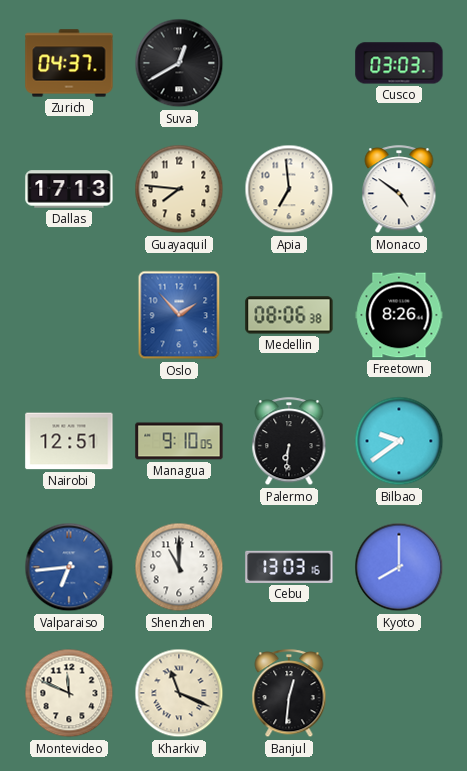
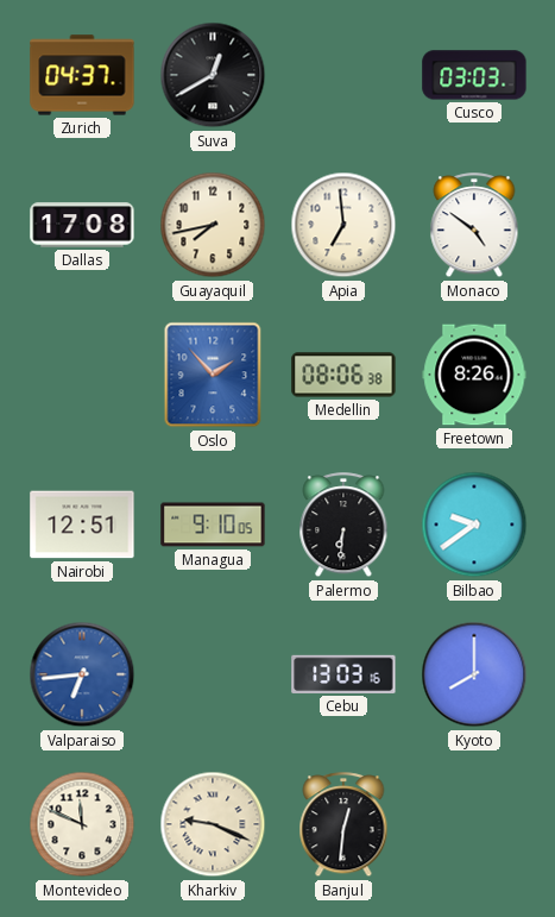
Dallas: 17:13 -> 17:08 (82, 225)
Guayaquil: 7:46 -> 7:43 (213, 225)
Shenzhen: 11:00 -> none (179, 567)
Kharkiv: 11:19 -> 9:19 (213, 824)
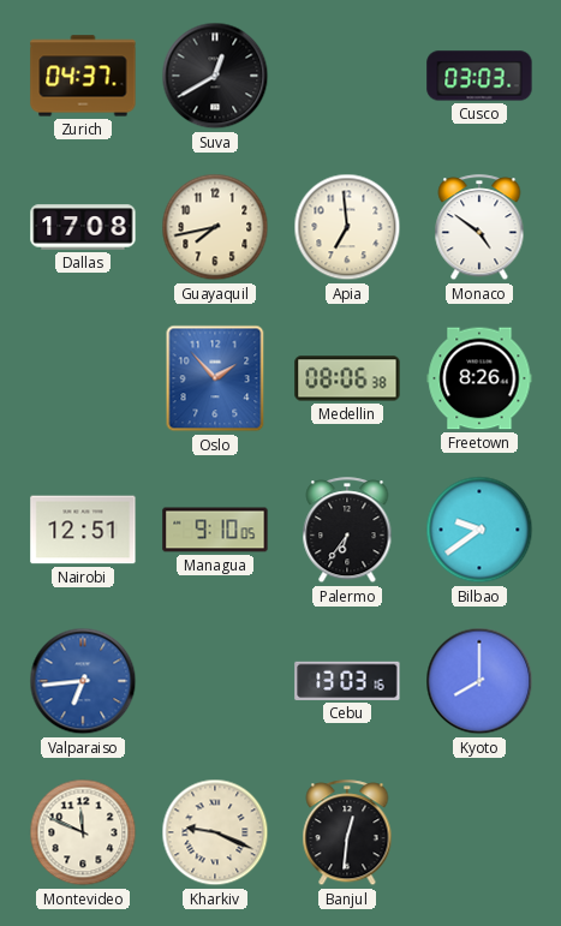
Palermo: 6:31 -> 6:36 (347, 531)
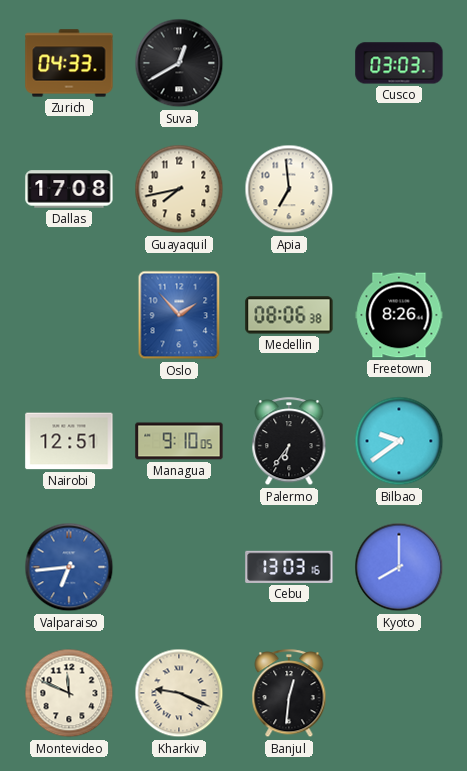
Zurich: 04:37 -> 04:33 (69, 63)
Monaco: 4:51 -> none (479, 228)
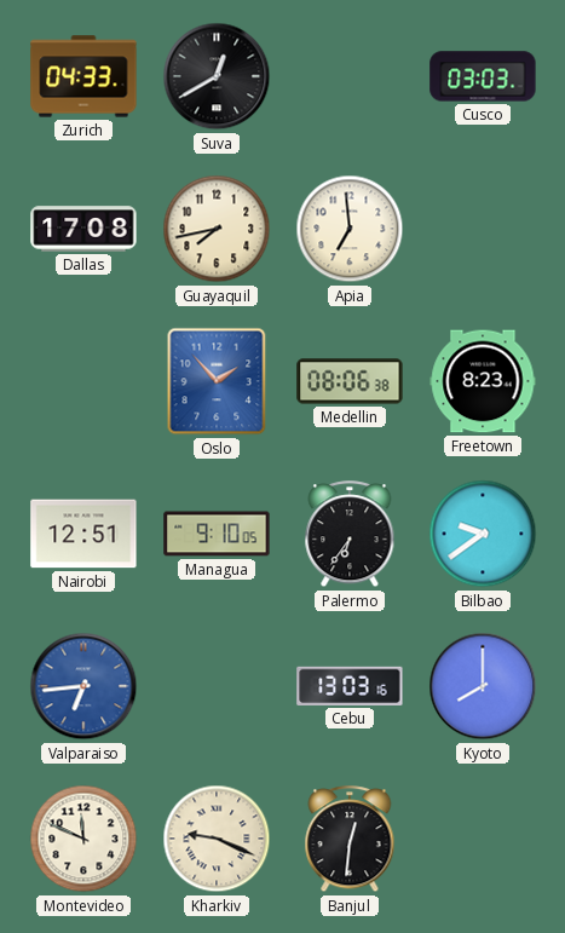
Freetown: 8:26 -> 8:23 (483, 381)
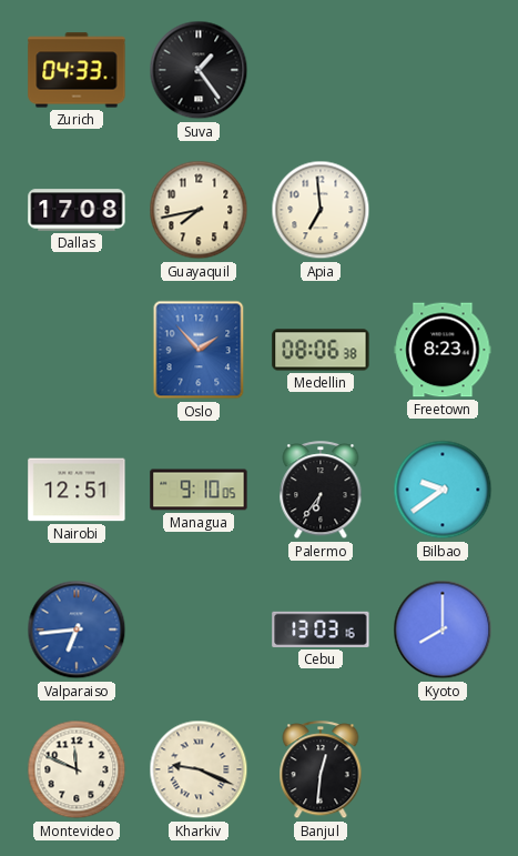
Suva: 12:40 -> 1:24 (199, 70)
Cusco: 03:03 -> none (483, 76)
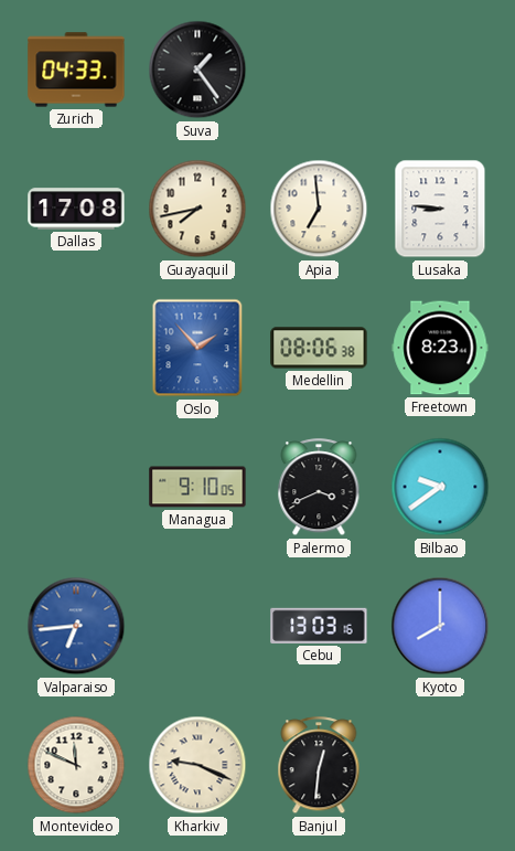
Lusaka: none -> 8:46 (440, 209)
Nairobi: 12:51 -> none (77, 490)
Palermo: 6:36 -> 3:41 (319, 488)
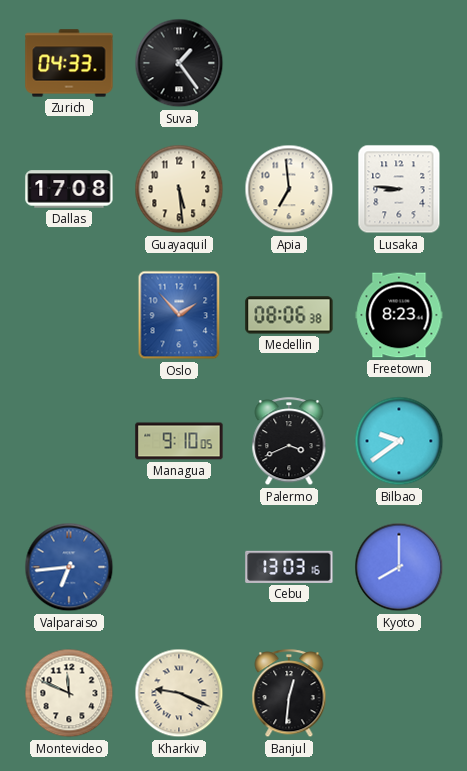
Guayaquil: 7:43 -> 5:29 (179, 189)
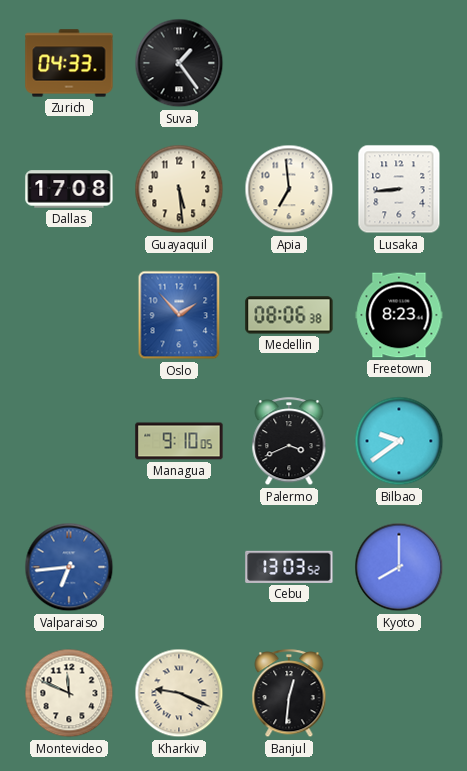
Lusaka: 8:46 -> 8:44 (399, 189)
Cebu: 13:03:16 -> 13:03:52 (289, 567)
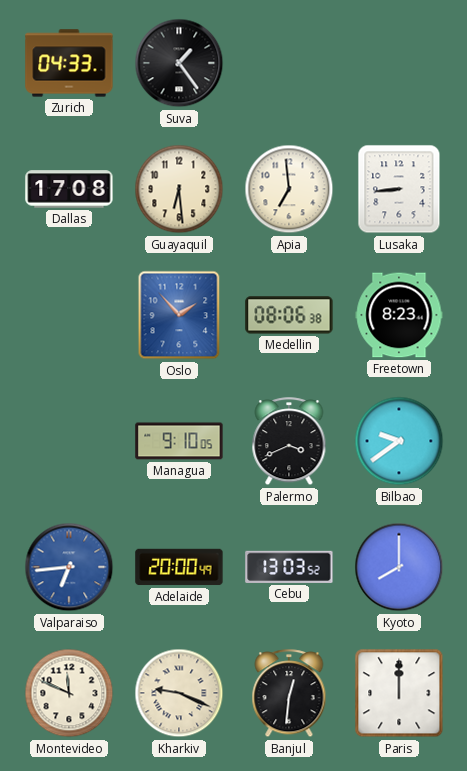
Guayaquil: 5:29 -> 6:29 (179, 189)
Adelaide: none -> 20:00 (179, 567)
Paris: none -> 12:00 (399, 693)
